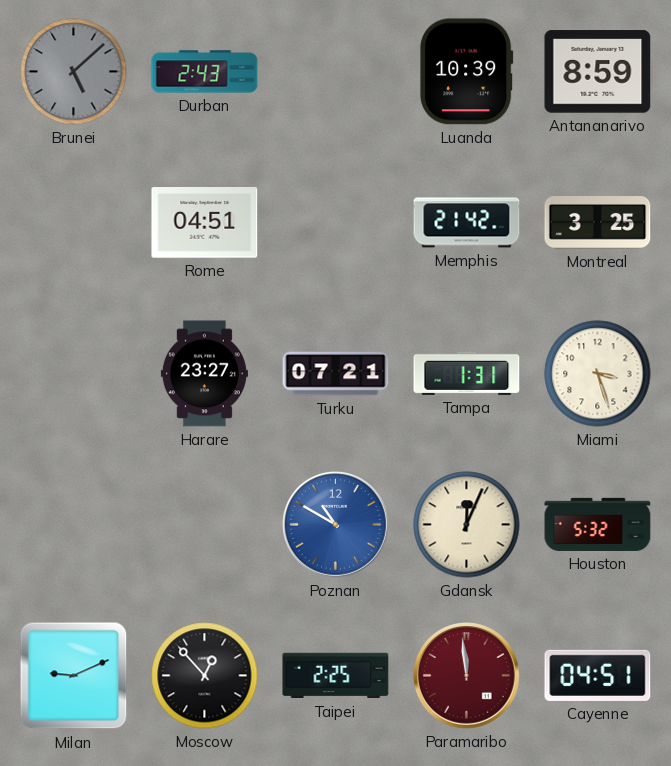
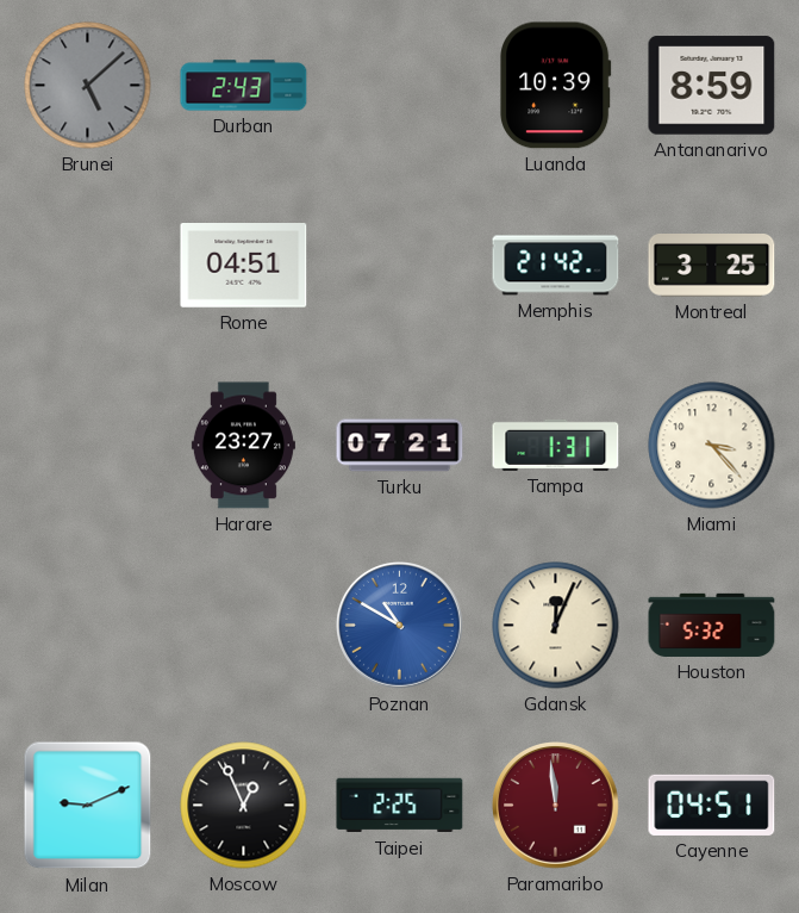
Miami: 3:27 -> 3:23 (712, 446)
Moscow: 12:53 -> 12:56 (244, 806)
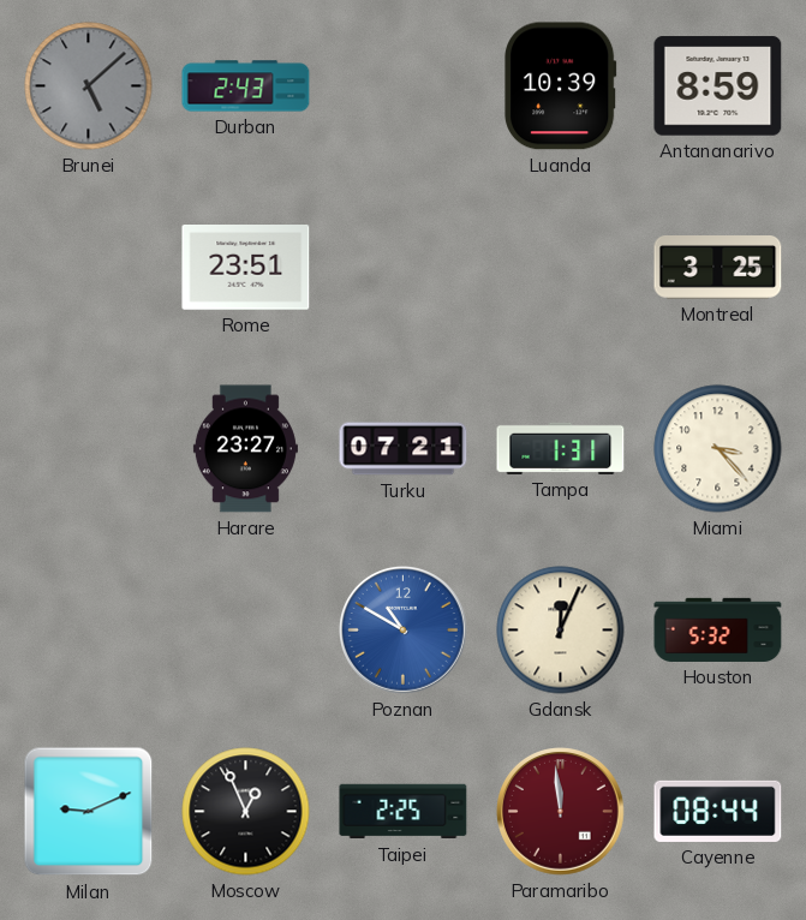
Rome: 04:51 -> 23:51 (246, 268)
Memphis: 21:42 -> none (556, 266)
Cayenne: 04:51 -> 08:44 (718, 811)
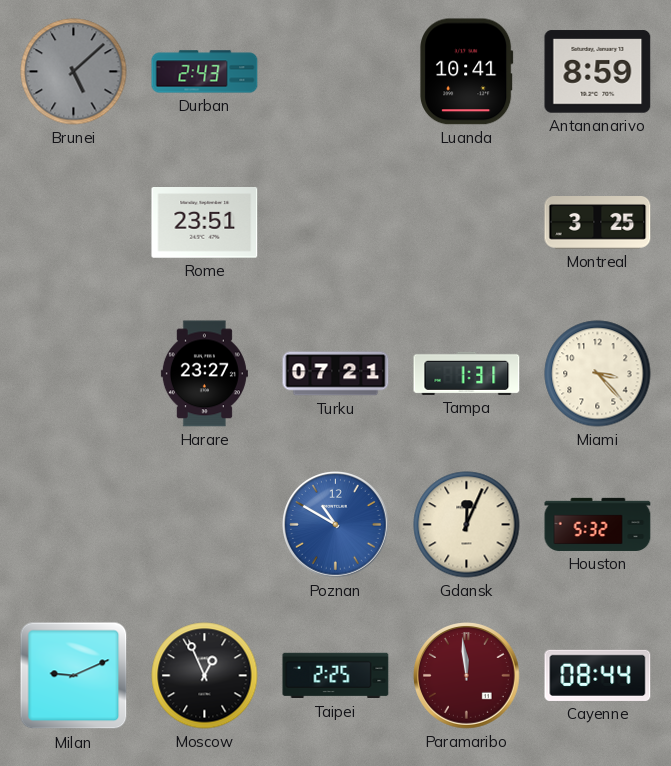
Luanda: 10:39 -> 10:41 (467, 72)
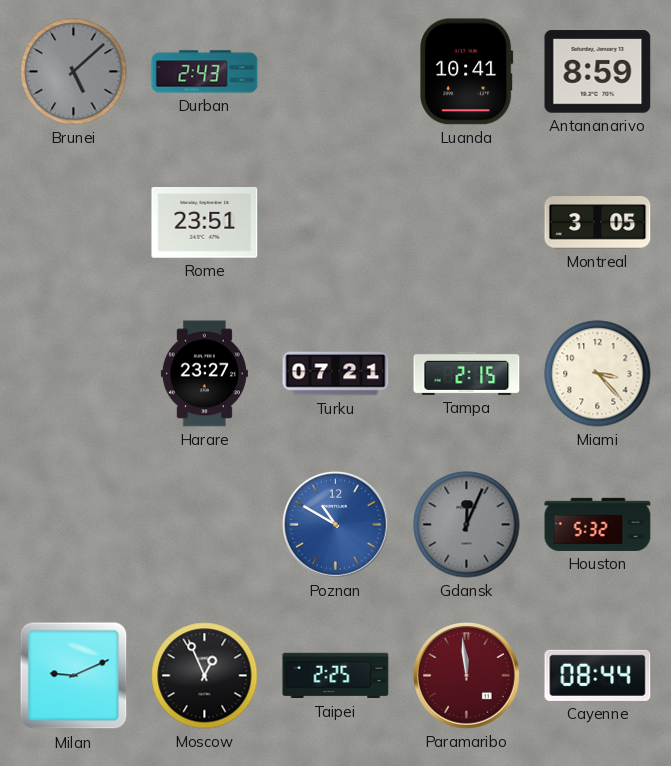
Montreal: 3:25 -> 3:05 (598, 223)
Tampa: 1:31 -> 2:15 (467, 373)
Gdansk dial: cream -> grey (467, 525)
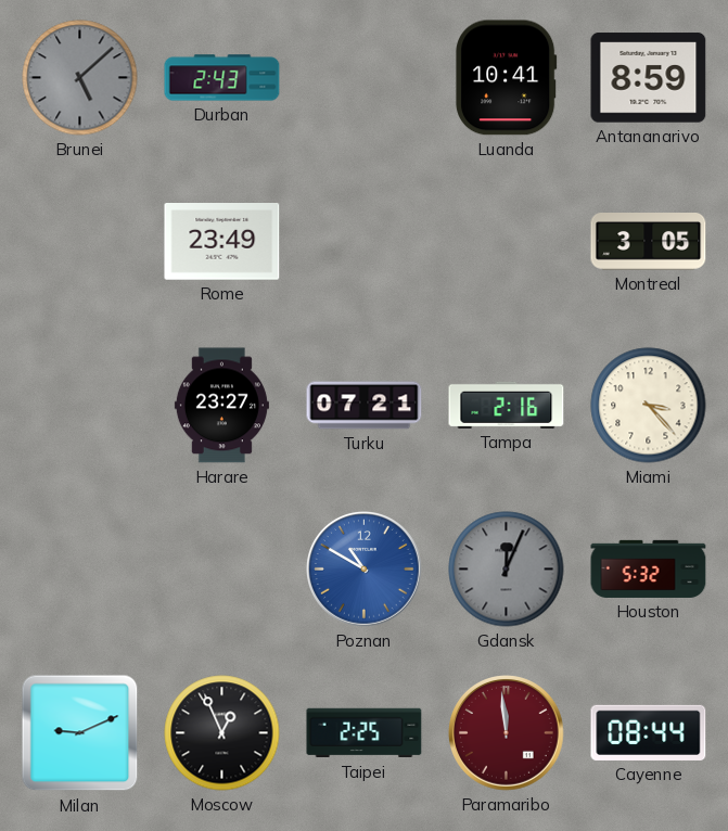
Rome: 23:51 -> 23:49 (222, 242)
Tampa: 2:15 -> 2:16 (507, 405)
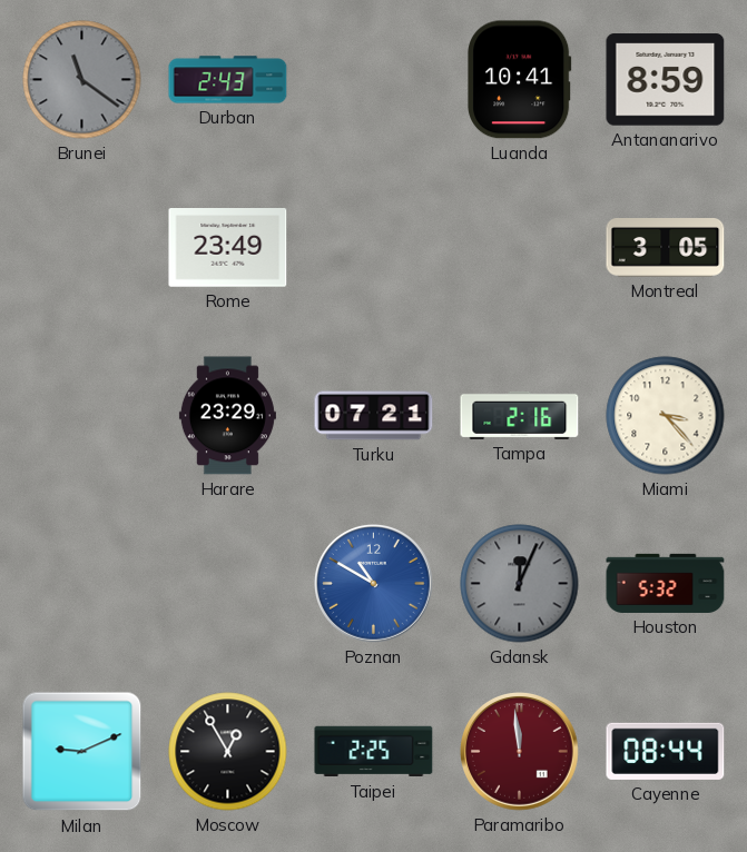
Brunei: 5:08 -> 11:21 (82, 80)
Harare: 23:27 -> 23:29 (227, 416)
Moscow: 12:56 -> 12:55 (228, 752)
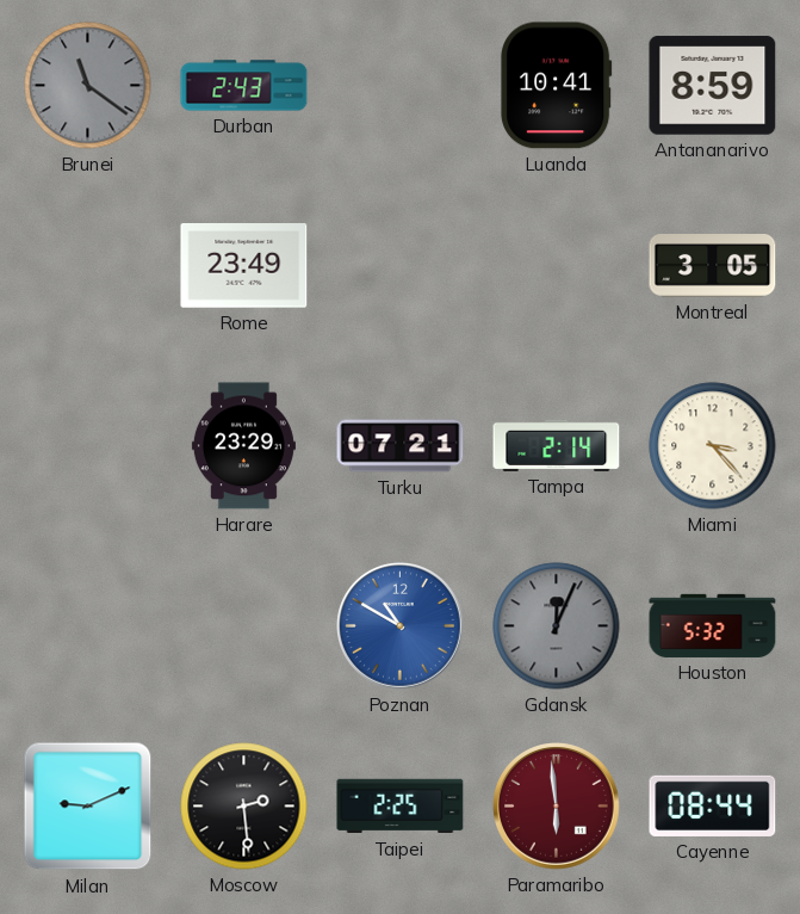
Tampa: 2:16 -> 2:14 (557, 445)
Moscow: 12:55 -> 2:29 (244, 807)
Paramaribo: 11:59 -> 5:59 (557, 807)
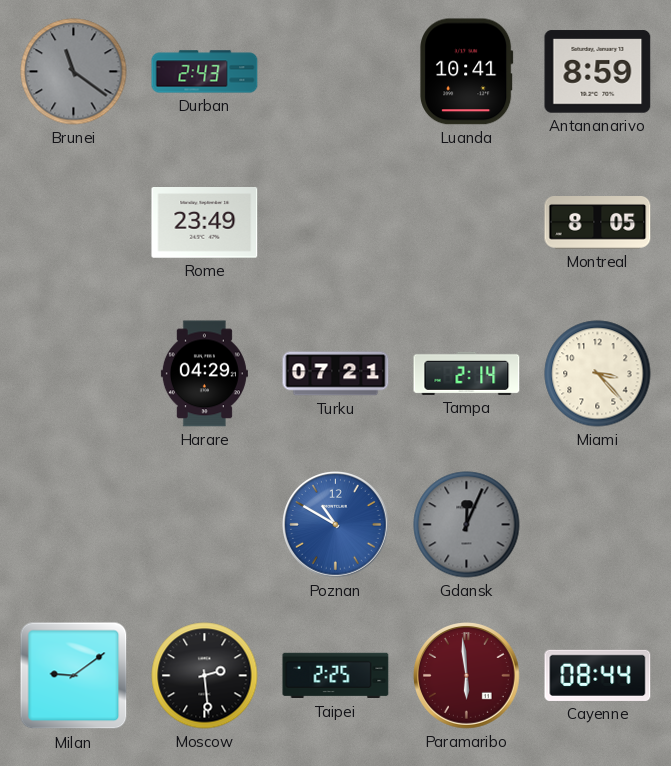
Montreal: 3:05 -> 8:05 (598, 223)
Harare: 23:29 -> 04:29 (204, 374)
Houston: 5:32 -> none (713, 625)
Milan: 9:11 -> 9:09 (74, 676)
